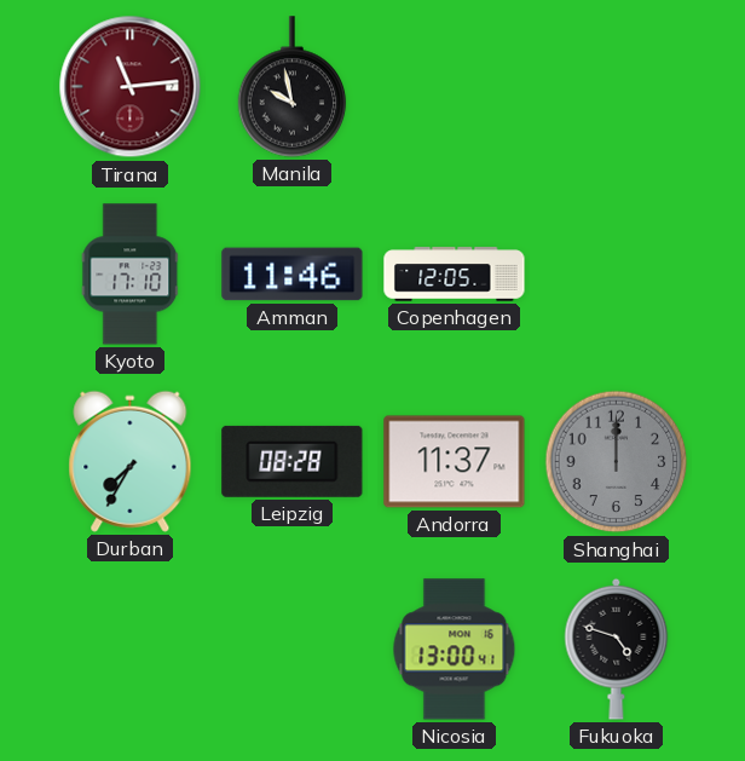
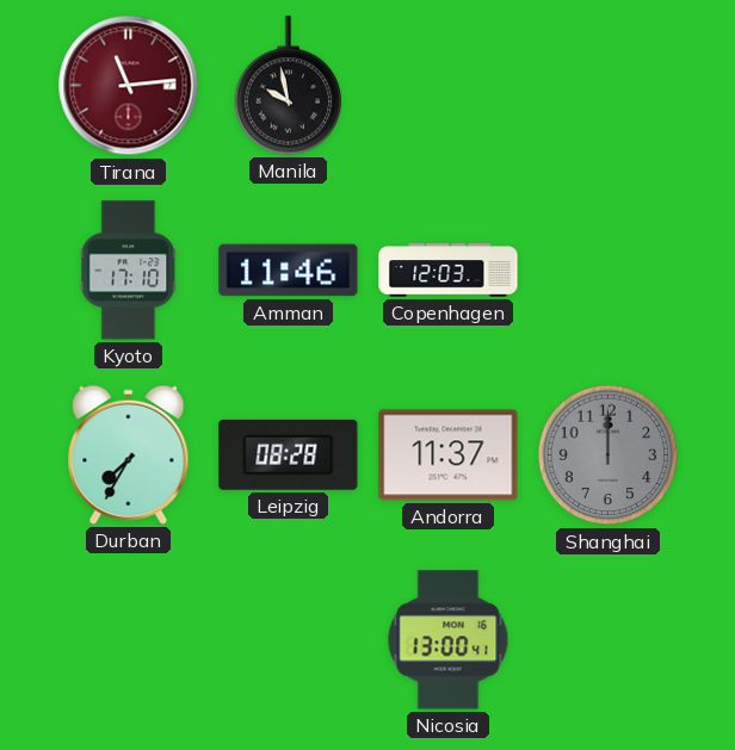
Copenhagen: 12:05 -> 12:03 (449, 271)
Fukuoka: 4:48 -> none (617, 648)
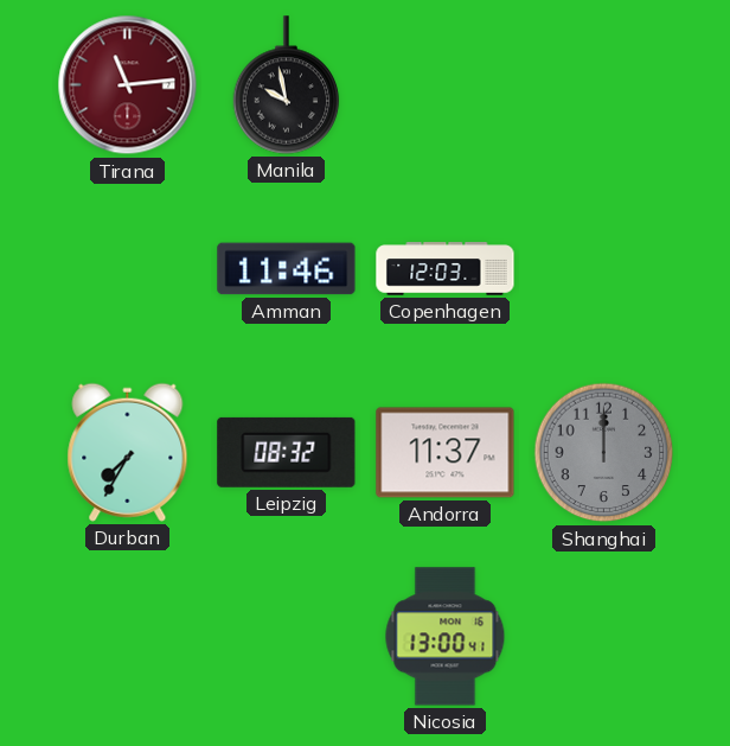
Kyoto: 17:10 -> none (129, 271)
Leipzig: 08:28 -> 08:32 (287, 452)
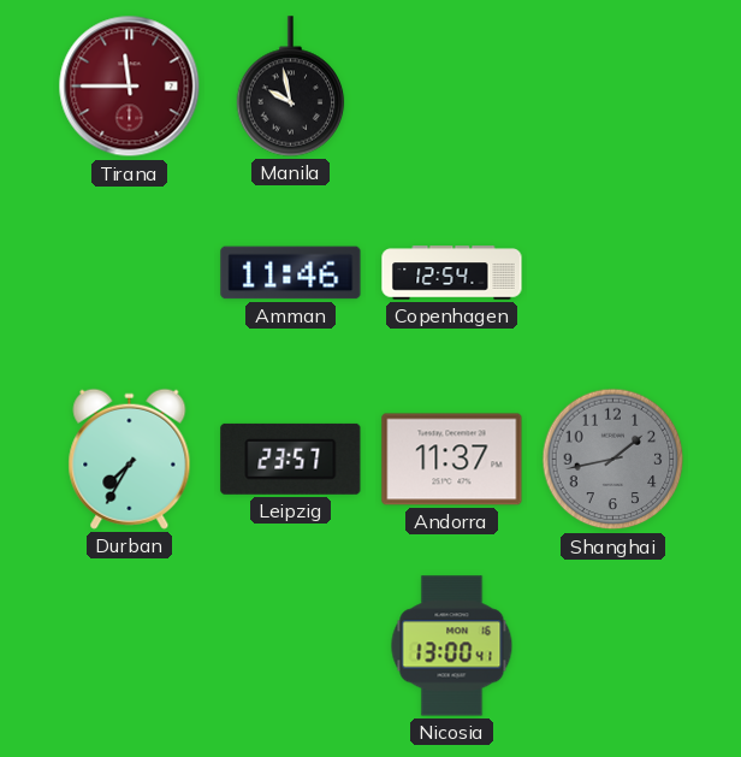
Tirana: 11:14 -> 11:45 (130, 87)
Copenhagen: 12:03 -> 12:54 (452, 273)
Leipzig: 08:32 -> 23:57 (291, 459)
Shanghai: 12:00 -> 1:43 (613, 460)
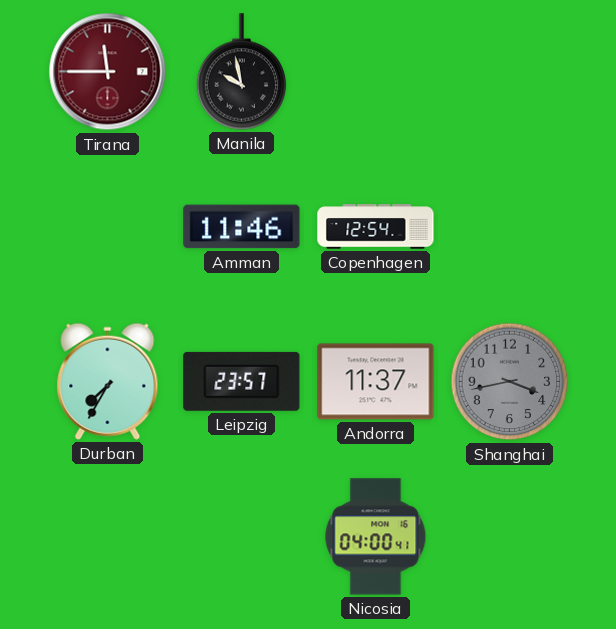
Shanghai: 1:43 -> 3:43 (510, 382)
Nicosia: 13:00 -> 04:00 (376, 537)
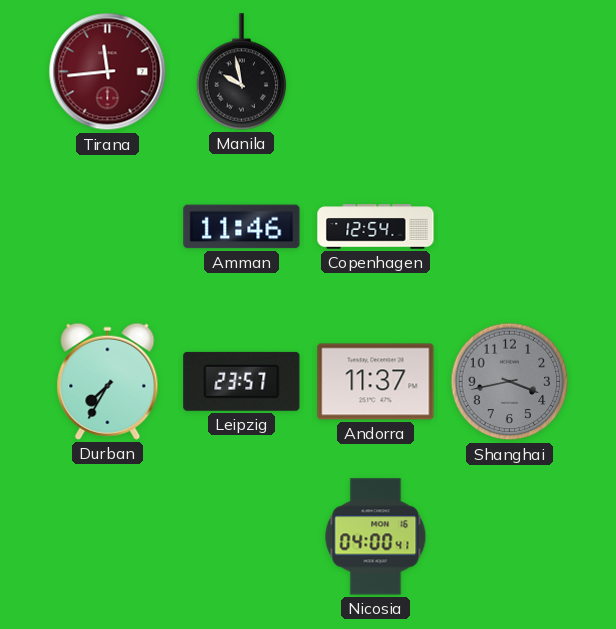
Tirana: 11:45 -> 11:44 (108, 72)
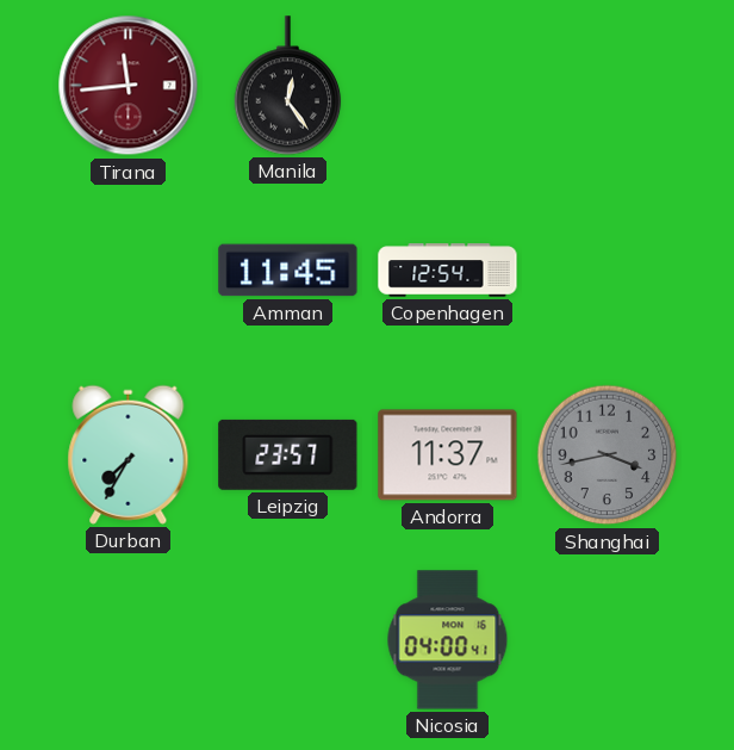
Manila: 9:58 -> 12:24 (288, 86)
Amman: 11:46 -> 11:45 (288, 271)
